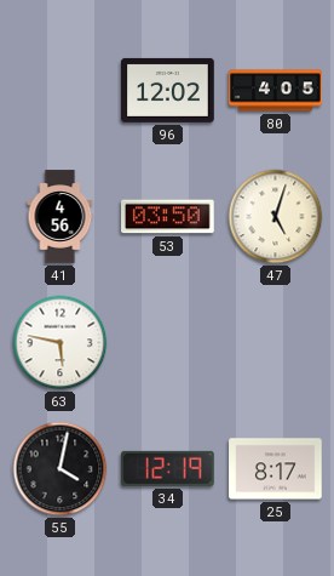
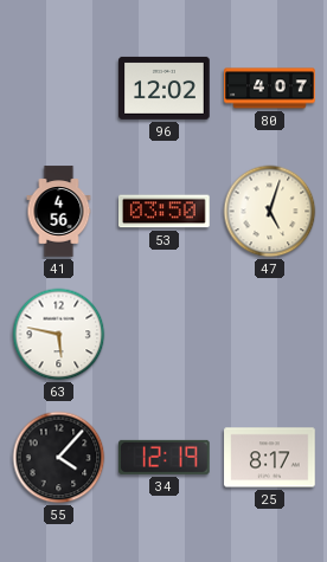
80: 4:05 -> 4:07 (270, 89)
55: 4:02 -> 4:07 (59, 458)
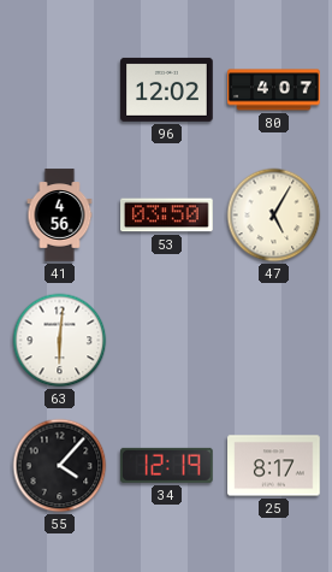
47: 5:03 -> 5:05 (274, 216)
63: 5:47 -> 6:01 (60, 341)
